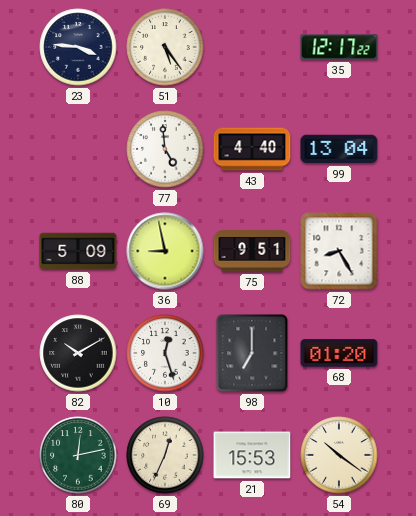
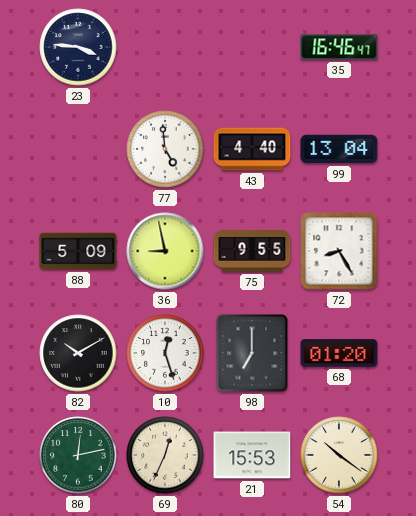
51: 5:24 -> none (165, 47)
35: 12:17 -> 16:46 (339, 47)
75: 9:51 -> 9:55 (252, 251)
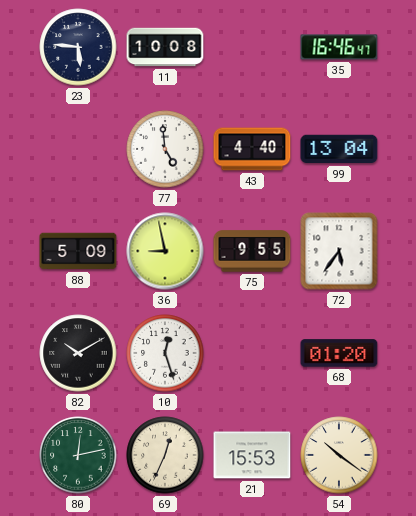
23: 3:46 -> 5:46 (78, 47)
11: none -> 10:08 (165, 47)
72: 8:25 -> 5:36 (339, 251)
98: 7:00 -> none (252, 353)
